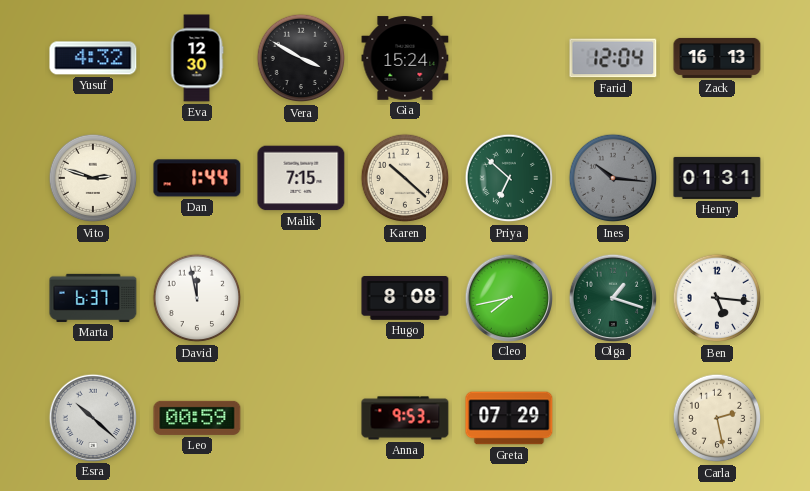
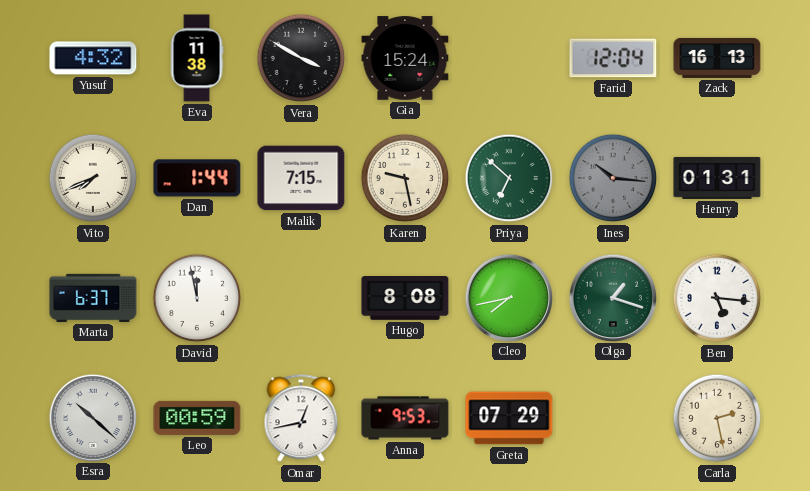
Eva: 12:30 -> 11:38 (197, 58)
Vito: 2:48 -> 7:41 (93, 178)
Karen: 10:22 -> 9:28 (405, 178)
Omar: none -> 12:43 (301, 419)
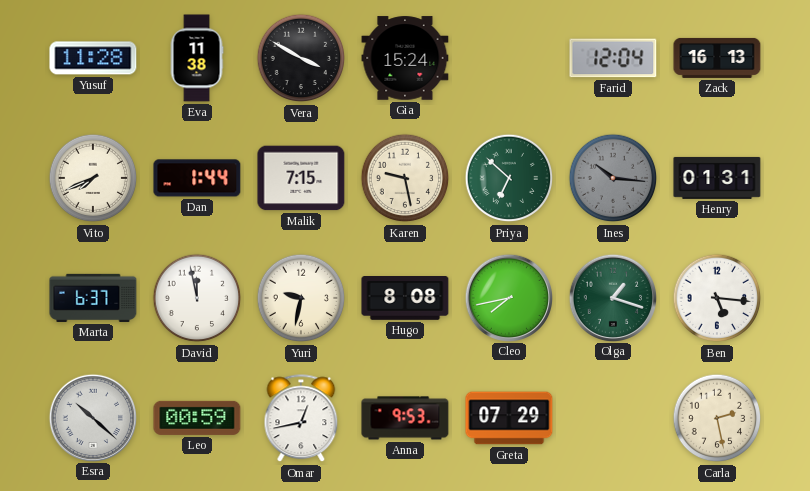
Yusuf: 4:32 -> 11:28 (93, 58)
Yuri: none -> 9:32 (301, 298)
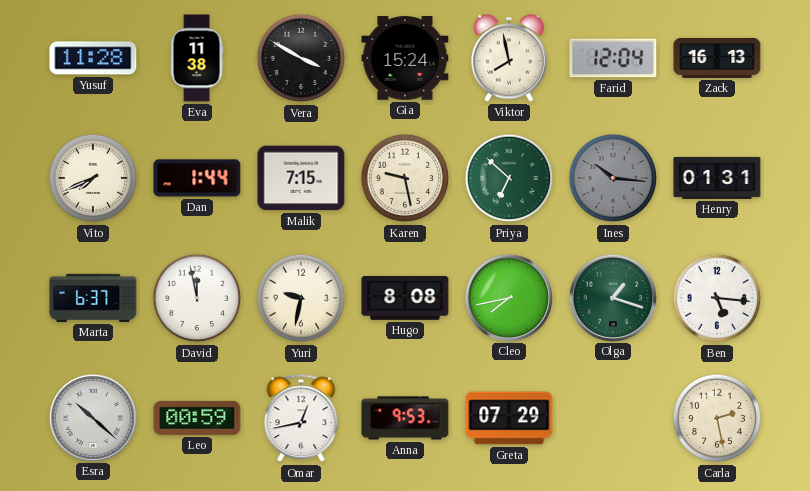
Viktor: none -> 7:58 (509, 58)
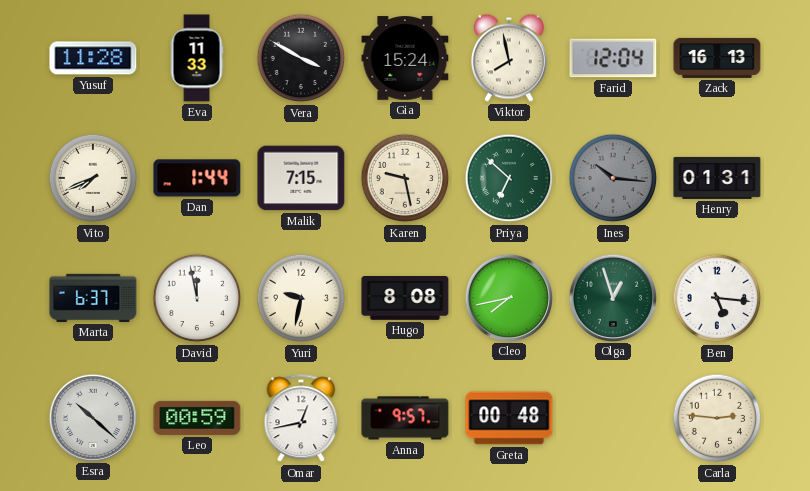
Eva: 11:38 -> 11:33 (197, 58)
Olga: 1:18 -> 12:57 (612, 297)
Anna: 9:53 -> 9:57 (405, 418)
Greta: 07:29 -> 00:48 (509, 418)
Carla: 2:28 -> 2:46 (717, 418)
